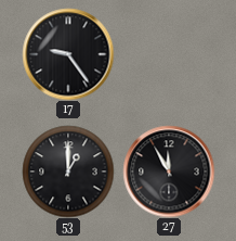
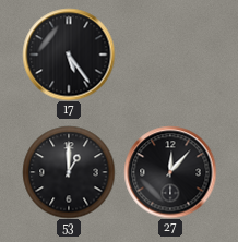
17: 9:24 -> 5:24 (69, 55)
27: 11:55 -> 12:07 (170, 172)
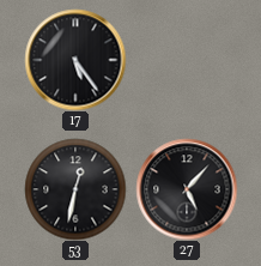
53: 1:00 -> 12:32 (75, 189)
27: 12:07 -> 5:07 (187, 189)
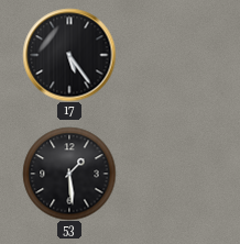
53: 12:32 -> 1:29 (69, 174)
27: 5:07 -> none (187, 189)
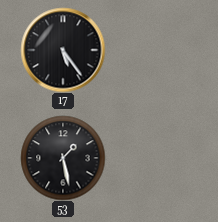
53: 1:29 -> 1:28 (63, 158)
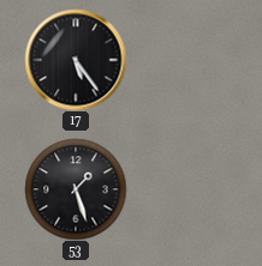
53: 1:28 -> 1:27 (76, 189)
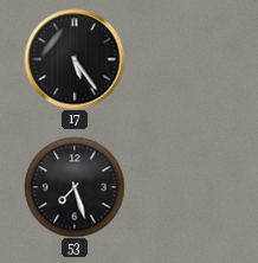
53: 1:27 -> 7:27 (75, 187)
